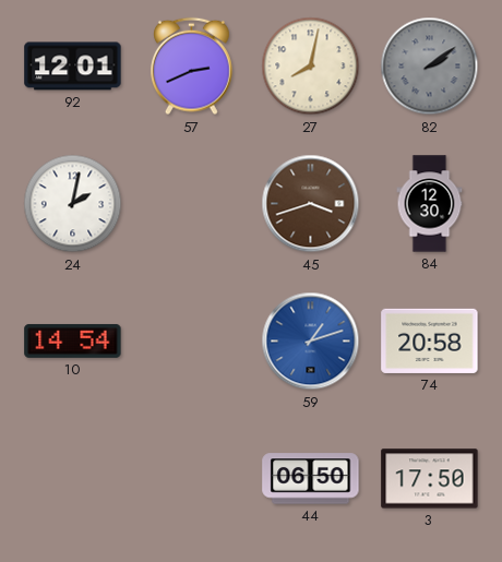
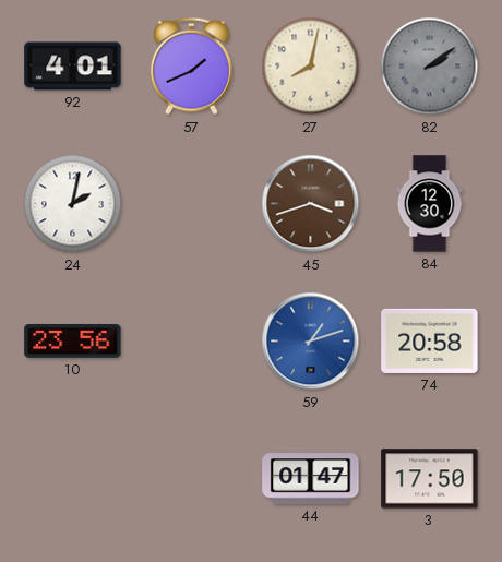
92: 12:01 -> 4:01 (73, 67)
57: 2:41 -> 1:41 (192, 67)
10: 14:54 -> 23:56 (73, 340)
44: 06:50 -> 01:47 (311, 479)
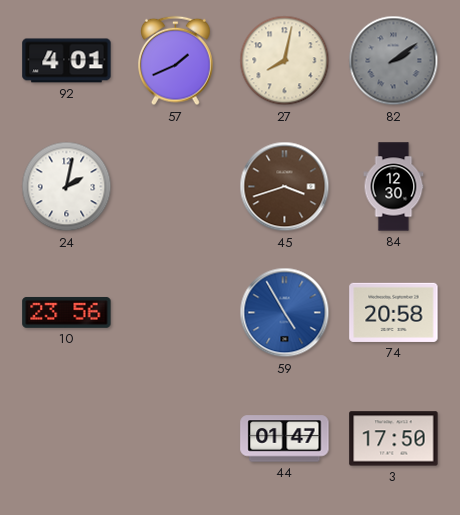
59: 1:12 -> 4:55 (285, 313)
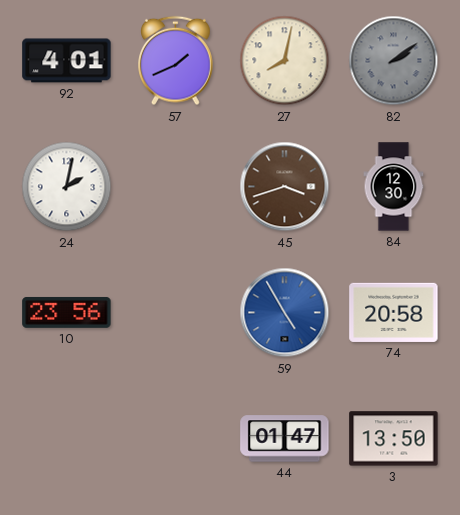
3: 17:50 -> 13:50 (394, 439)
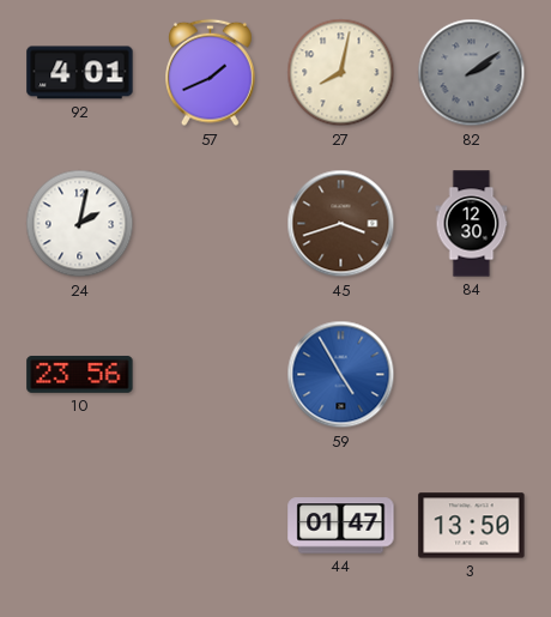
74: 20:58 -> none (394, 312)
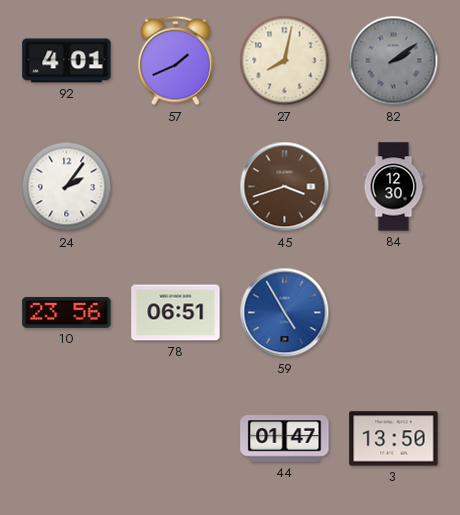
24: 2:02 -> 2:06 (67, 187)
78: none -> 06:51 (176, 313)
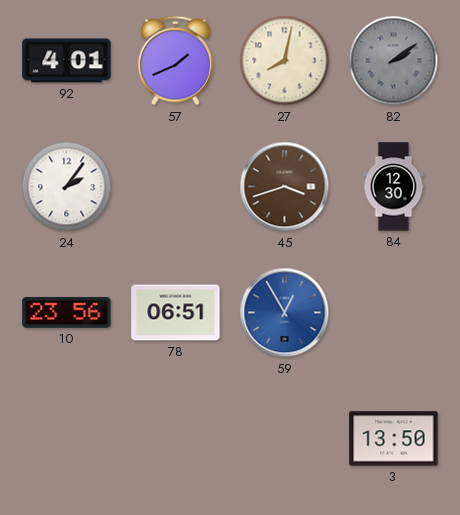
59: 4:55 -> 12:55 (285, 313)
44: 01:47 -> none (285, 439)
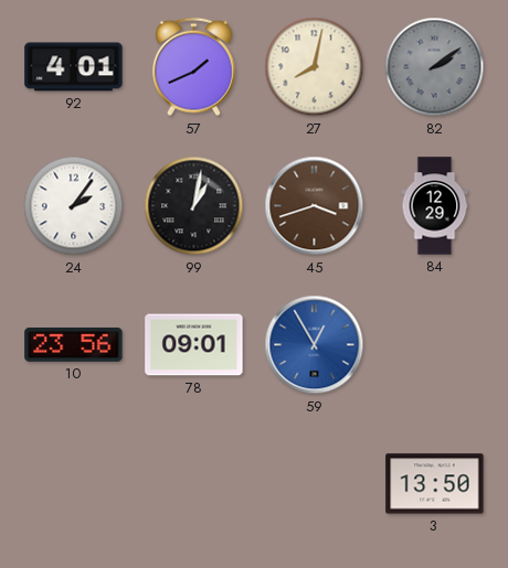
99: none -> 1:02 (194, 206)
84: 12:30 -> 12:29 (435, 206)
78: 06:51 -> 09:01 (194, 345)
